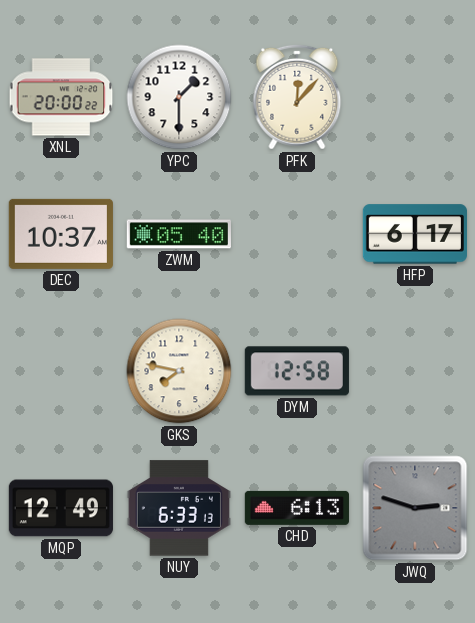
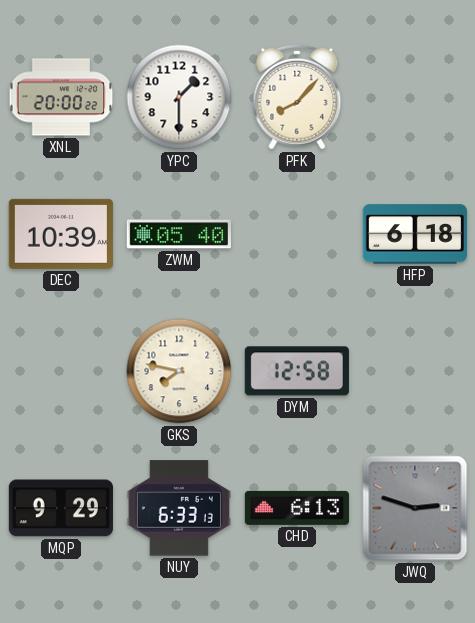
PFK: 12:07 -> 8:07 (297, 97)
DEC: 10:37 -> 10:39 (61, 234)
HFP: 6:17 -> 6:18 (415, 234)
MQP: 12:49 -> 9:29 (61, 508)
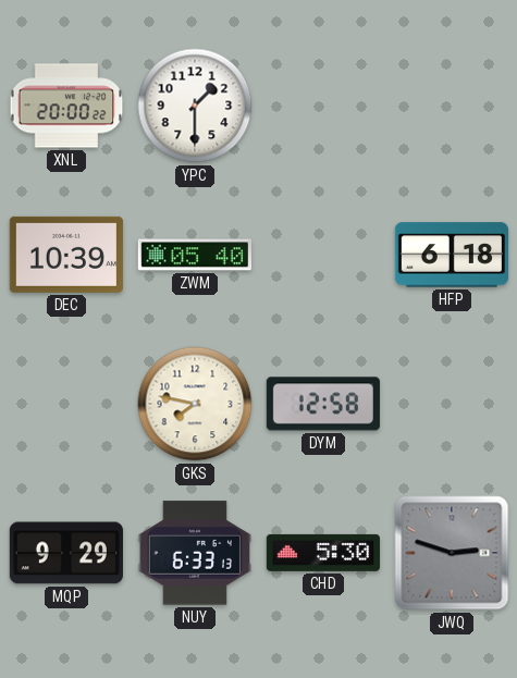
PFK: 8:07 -> none (297, 97)
CHD: 6:13 -> 5:30 (323, 553)
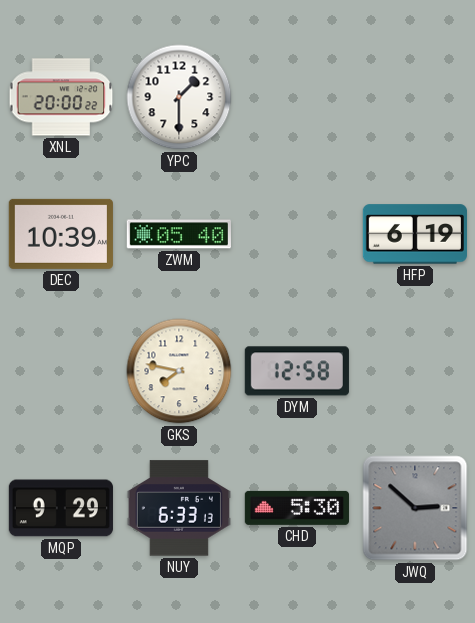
HFP: 6:18 -> 6:19 (415, 234)
JWQ: 2:48 -> 2:52 (415, 508)
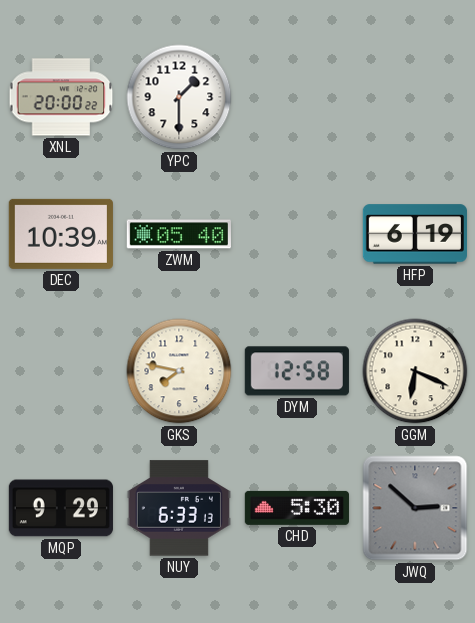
GGM: none -> 6:19 (415, 371)
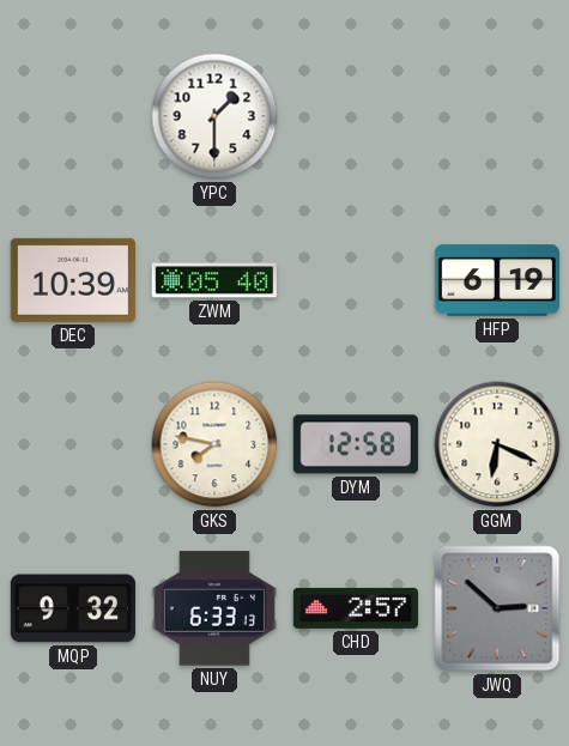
XNL: 20:00 -> none (61, 97)
MQP: 9:29 -> 9:32 (73, 608)
CHD: 5:30 -> 2:57 (356, 608)
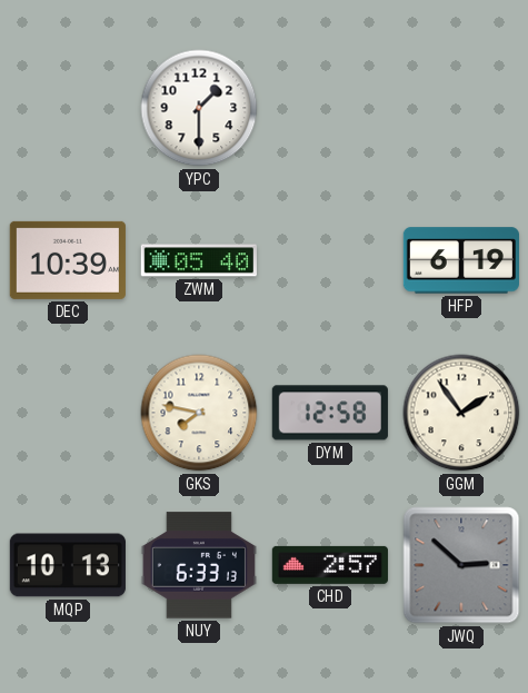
GGM: 6:19 -> 1:54 (461, 413)
MQP: 9:32 -> 10:13 (68, 565)
